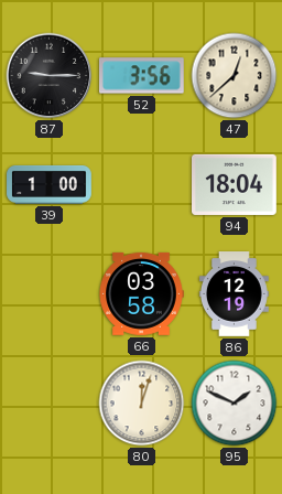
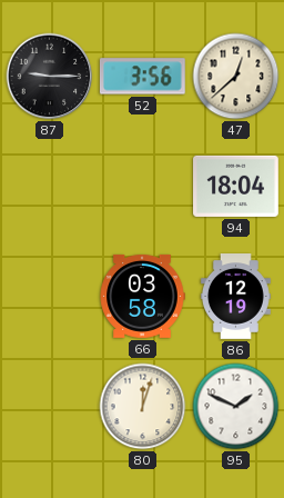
39: 1:00 -> none (50, 184)
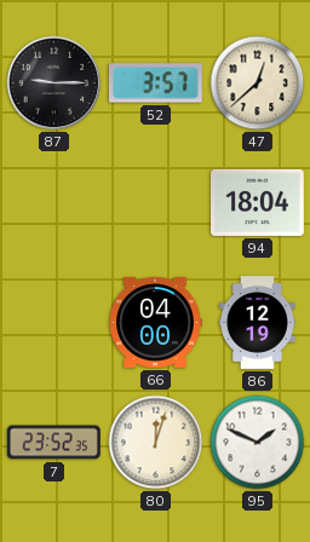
52: 3:56 -> 3:57 (155, 83)
66: 03:58 -> 04:00 (155, 322)
7: none -> 23:52 (53, 443)
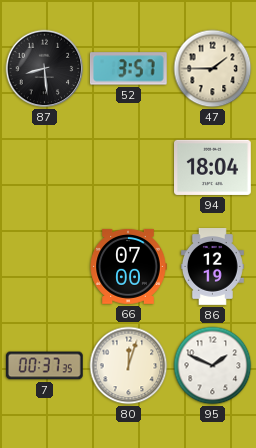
87: 9:15 -> 8:29 (45, 69)
47: 12:38 -> 1:45 (213, 69)
66: 04:00 -> 07:00 (128, 266)
7: 23:52 -> 00:37 (44, 366)
